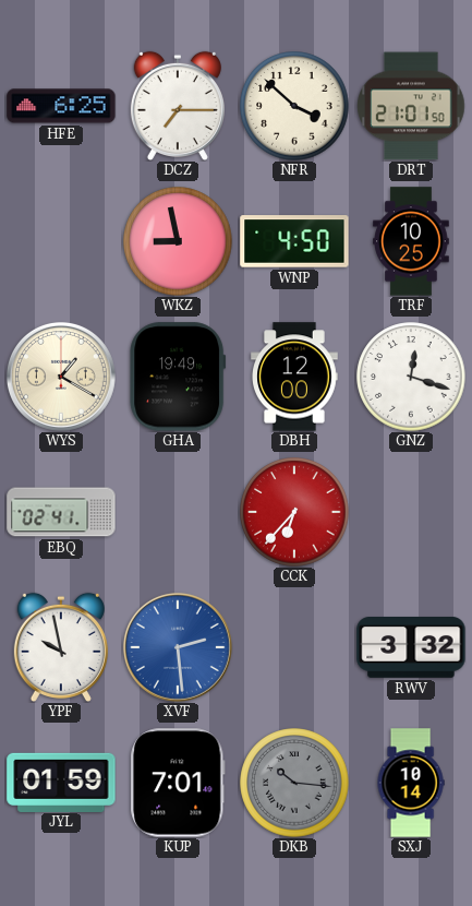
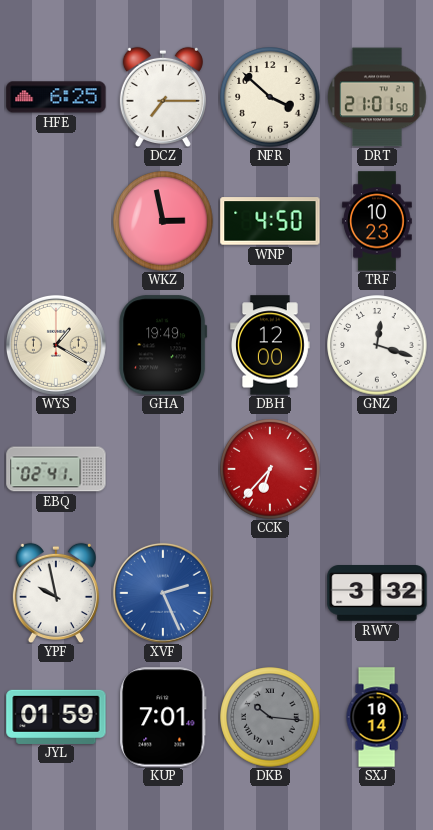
WKZ: 8:58 -> 2:58 (163, 221)
TRF: 10:25 -> 10:23 (377, 221)
XVF: 2:29 -> 2:26 (163, 593)
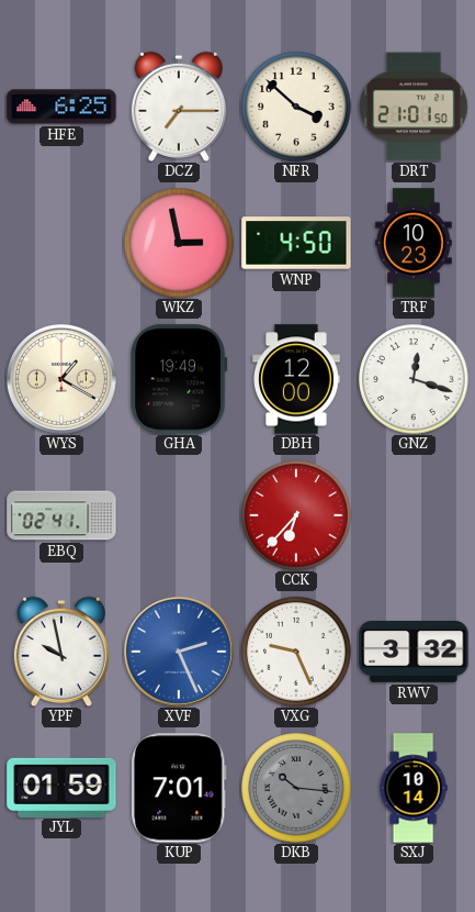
VXG: none -> 9:26 (296, 652)
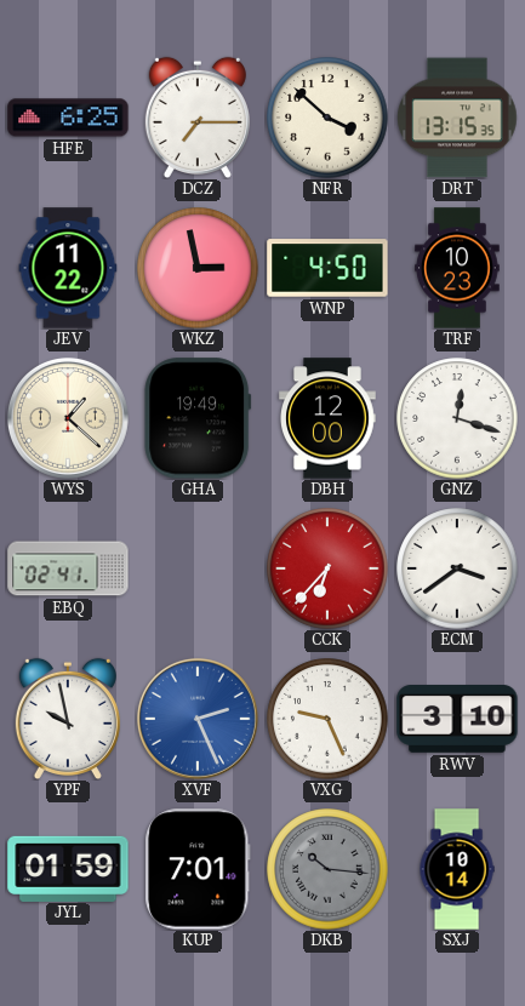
DRT: 21:01 -> 13:15 (457, 118)
JEV: none -> 11:22 (68, 268)
WYS: 1:20 -> 1:22 (68, 418)
ECM: none -> 3:39 (457, 568)
RWV: 3:32 -> 3:10 (457, 720)
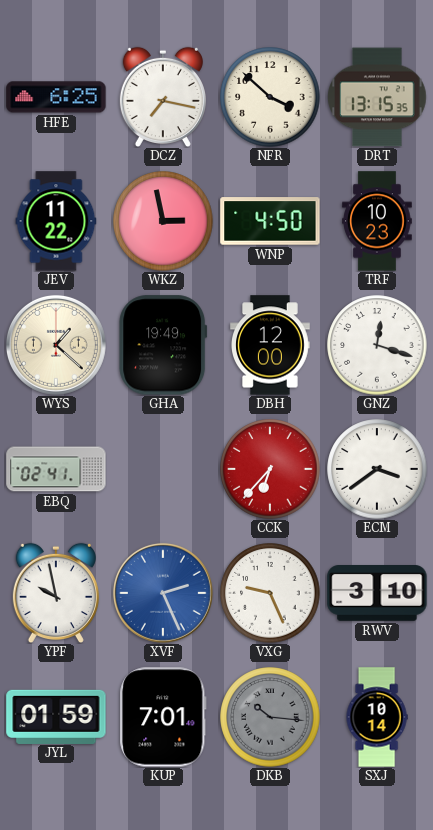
DCZ: 7:15 -> 7:17 (163, 97)
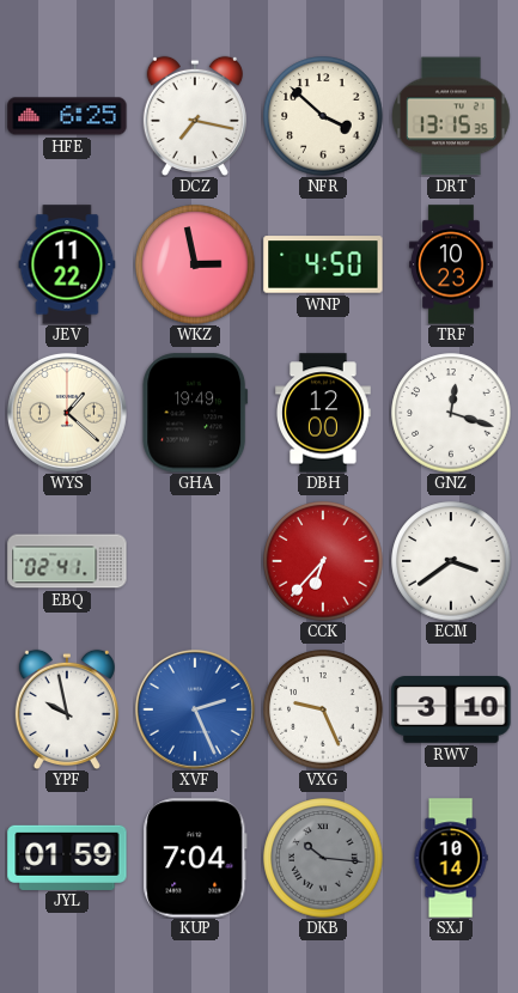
KUP: 7:01 -> 7:04 (195, 858)
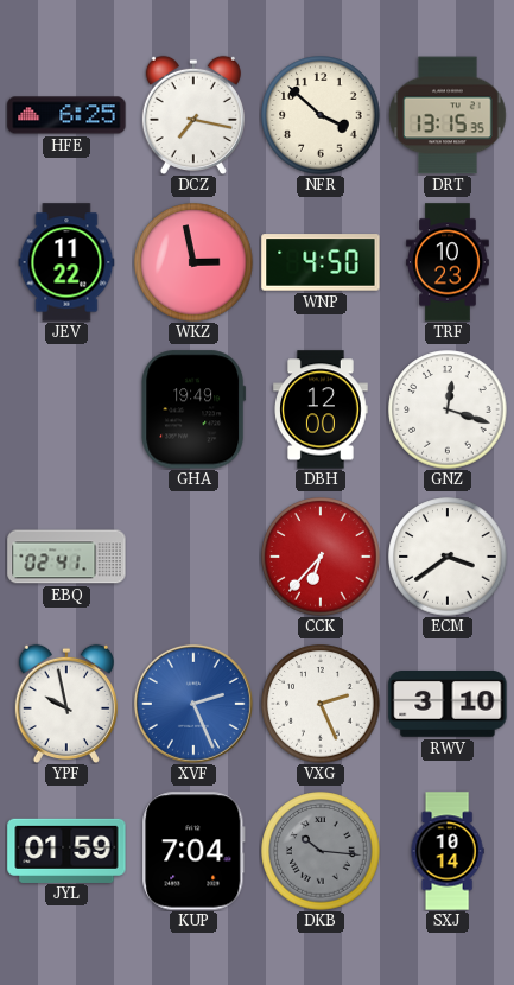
WYS: 1:22 -> none (67, 413)
VXG: 9:26 -> 2:26 (321, 704)
